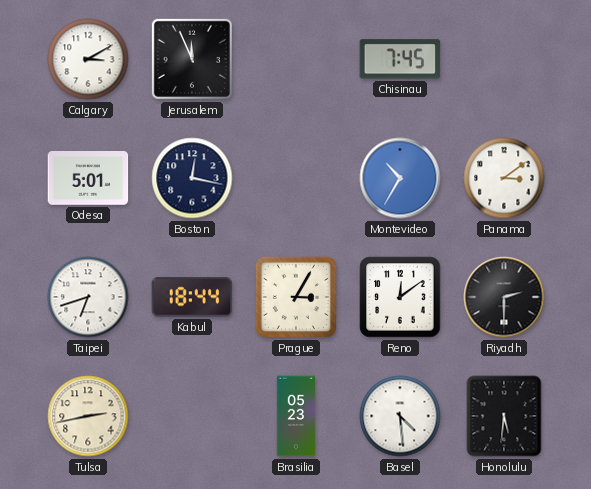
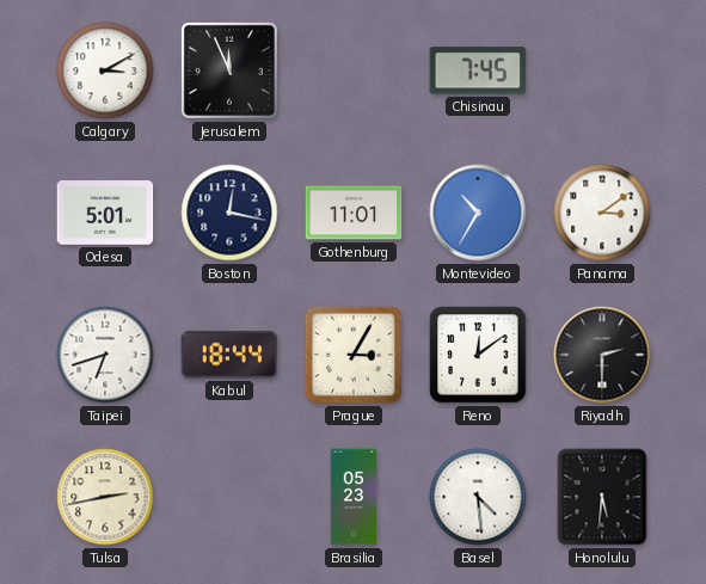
Gothenburg: none -> 11:01 (354, 213)
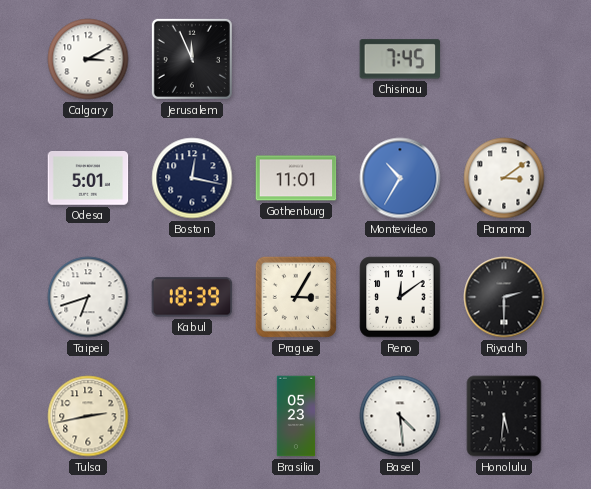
Kabul: 18:44 -> 18:39 (192, 297)
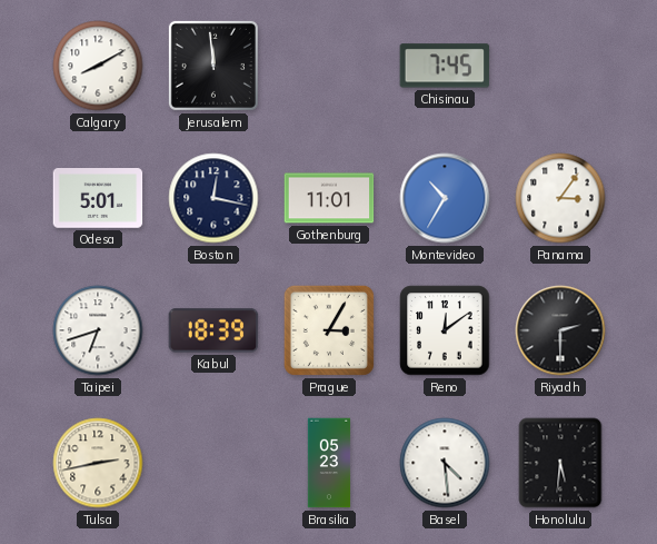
Calgary: 3:10 -> 8:10 (98, 66)
Jerusalem: 11:56 -> 11:59 (213, 66)
Panama: 3:09 -> 3:06 (560, 198)
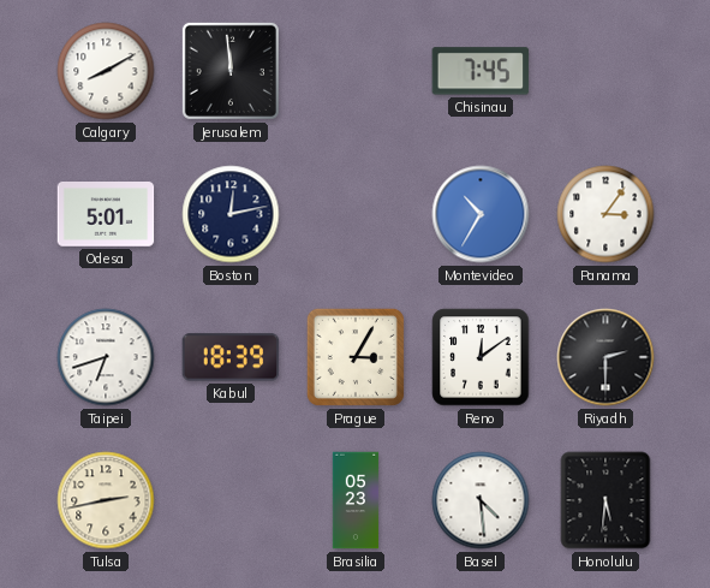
Boston: 12:17 -> 12:13 (231, 214)
Gothenburg: 11:01 -> none (329, 198)
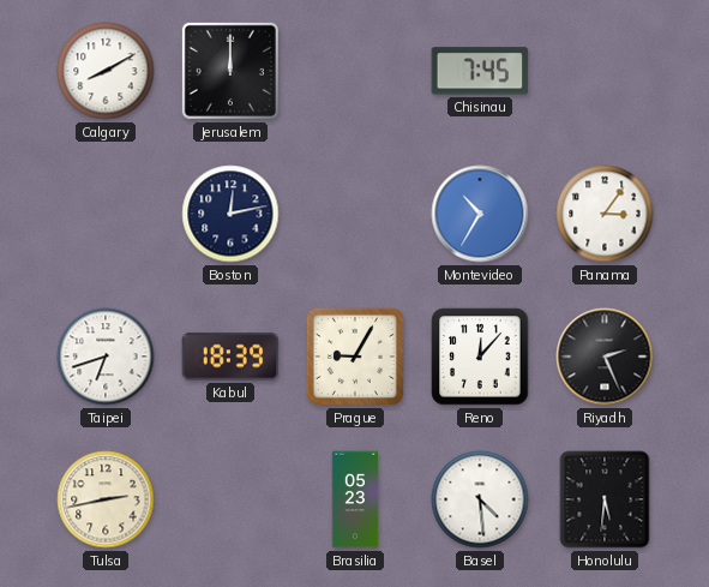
Jerusalem: 11:59 -> 12:00 (230, 71)
Odesa: 5:01 -> none (106, 215)
Prague: 3:05 -> 9:05 (355, 357)
Reno: 12:09 -> 12:07 (480, 357)
Riyadh: 2:30 -> 2:26 (605, 357)
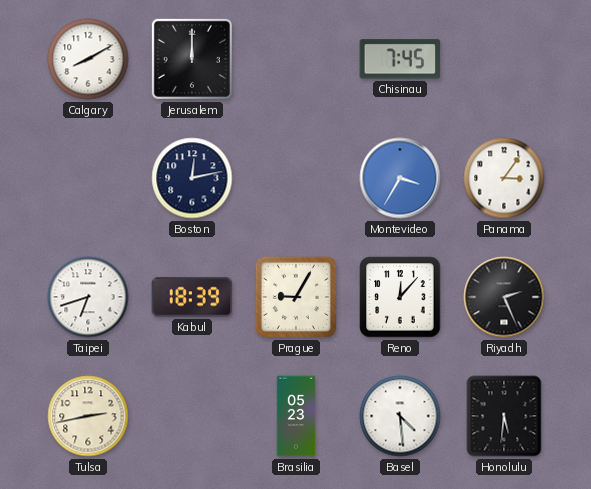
Montevideo: 10:35 -> 3:35 (400, 178)
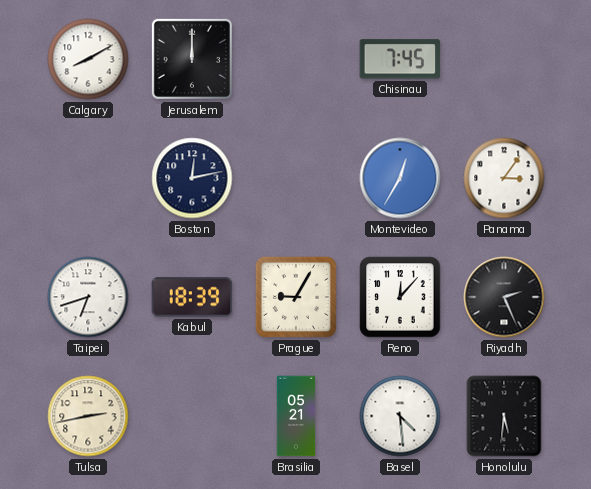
Montevideo: 3:35 -> 12:35 (400, 178)
Brasilia: 05:23 -> 05:21 (296, 416)
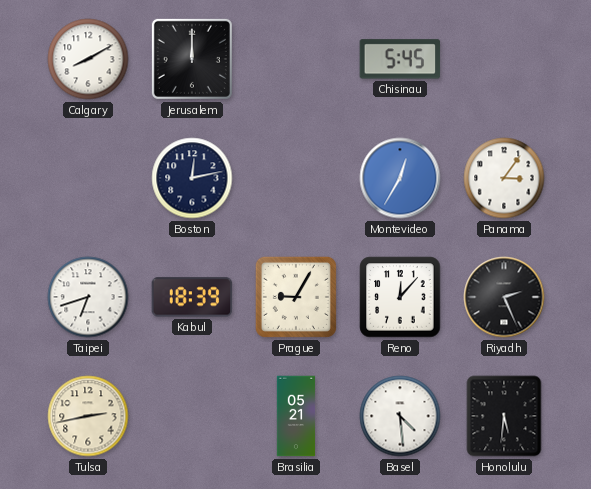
Chisinau: 7:45 -> 5:45 (400, 59)
